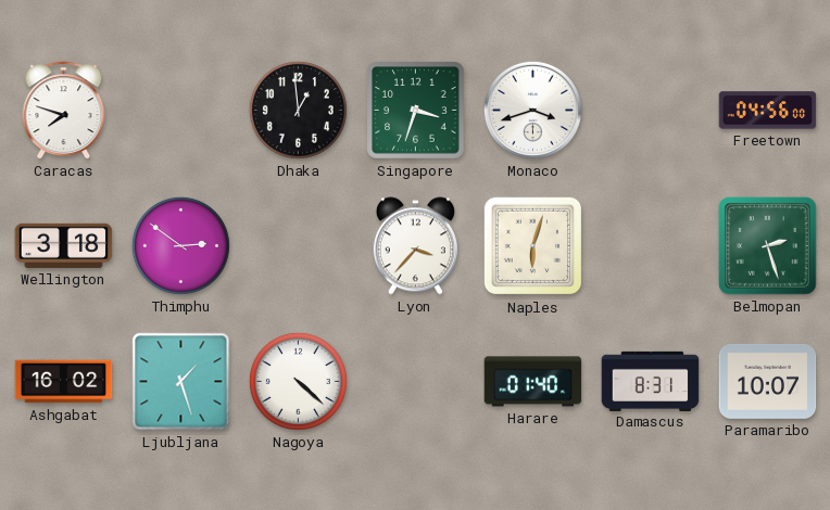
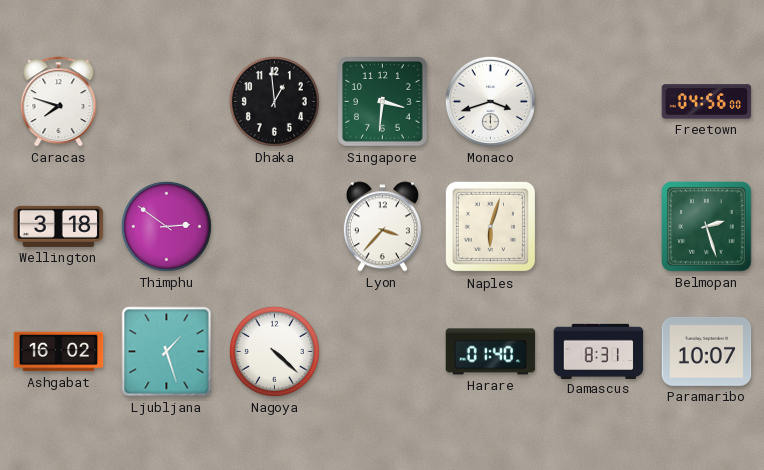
Singapore: 3:33 -> 3:31 (383, 102)
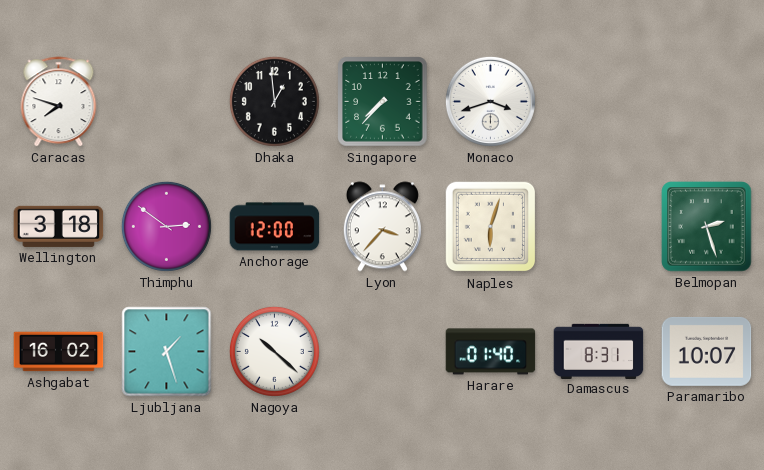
Singapore: 3:31 -> 7:37 (383, 102)
Freetown: 04:56 -> none (707, 102)
Anchorage: none -> 12:00 (275, 227)
Nagoya: 4:22 -> 10:22 (274, 351)
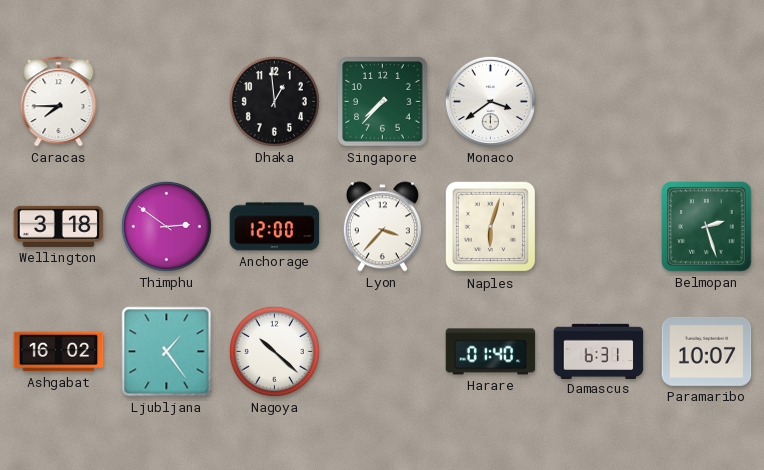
Caracas: 7:48 -> 7:45 (59, 102)
Monaco: 3:42 -> 3:39 (490, 101)
Ljubljana: 1:27 -> 1:24 (167, 352)
Damascus: 8:31 -> 6:31 (599, 351)
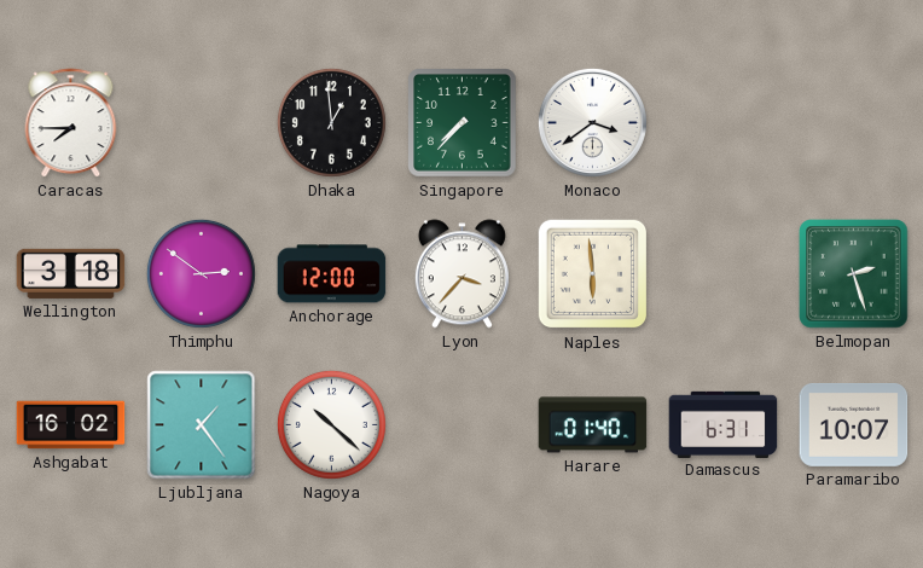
Naples: 6:03 -> 5:59 (593, 274)
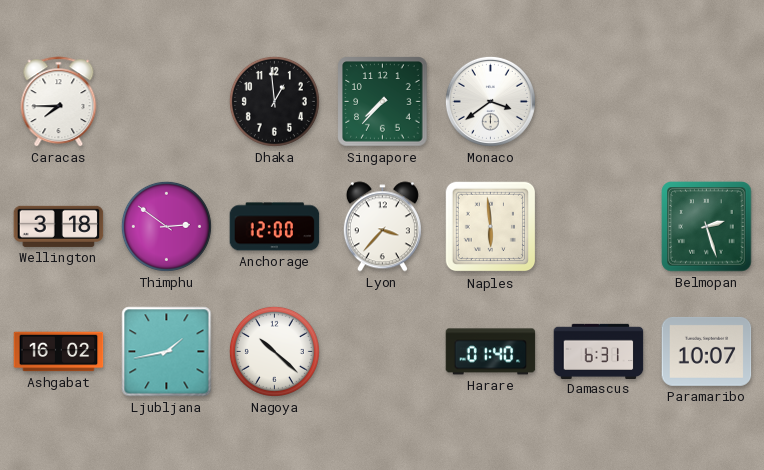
Ljubljana: 1:24 -> 1:43 (167, 352)
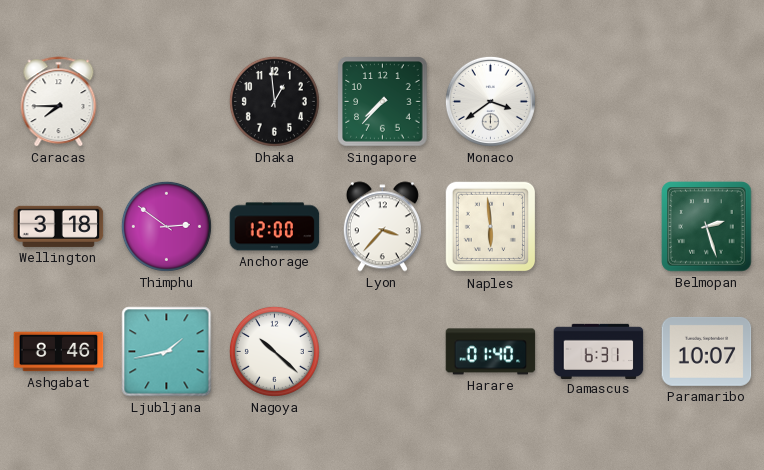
Ashgabat: 16:02 -> 8:46 (59, 352)
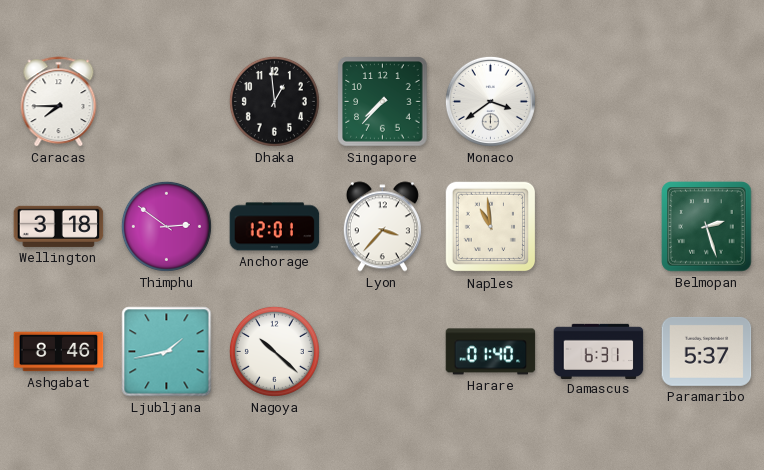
Anchorage: 12:00 -> 12:01 (275, 227)
Naples: 5:59 -> 10:59 (491, 227)
Paramaribo: 10:07 -> 5:37 (707, 351)
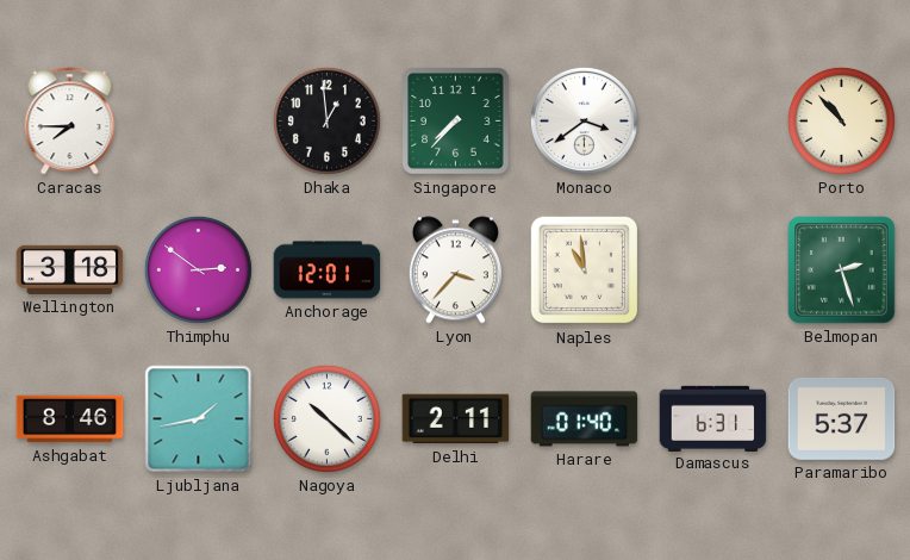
Porto: none -> 10:53 (841, 120)
Delhi: none -> 2:11 (456, 419)
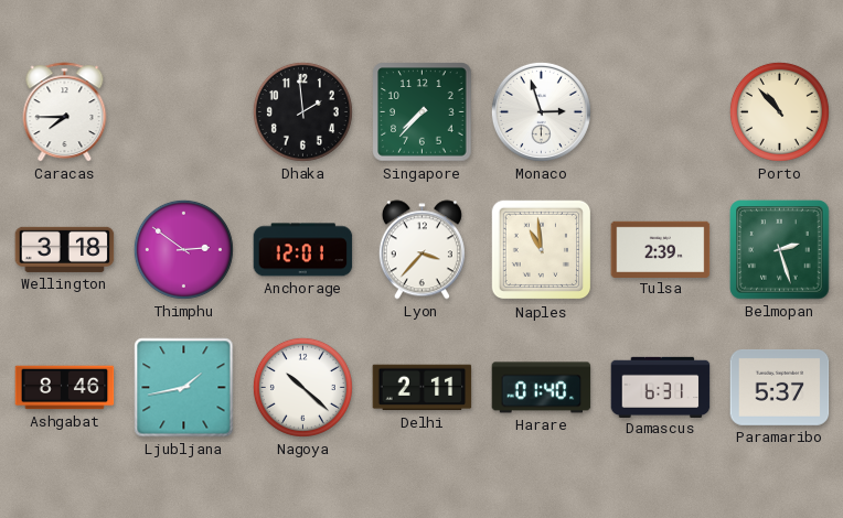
Dhaka: 12:59 -> 1:59 (302, 111)
Monaco: 3:39 -> 2:57 (541, 111)
Tulsa: none -> 2:39 (661, 249)
